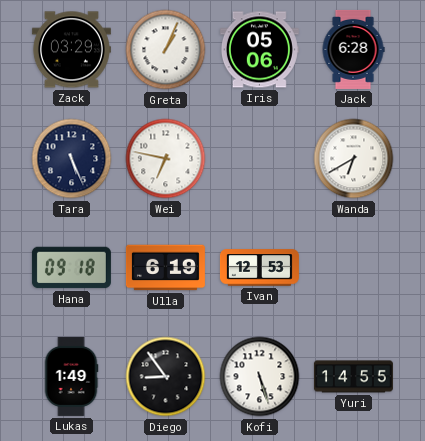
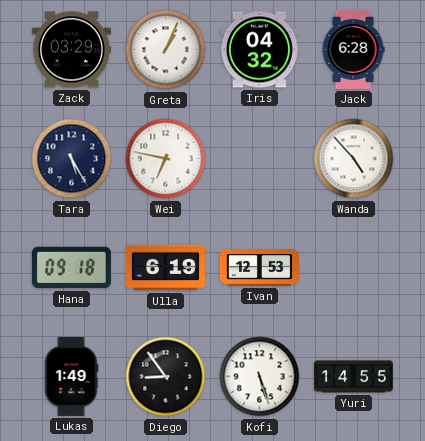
Iris: 05:06 -> 04:32 (259, 50)
Tara: 5:26 -> 5:25 (72, 159)
Wanda: 6:40 -> 4:53 (354, 159)
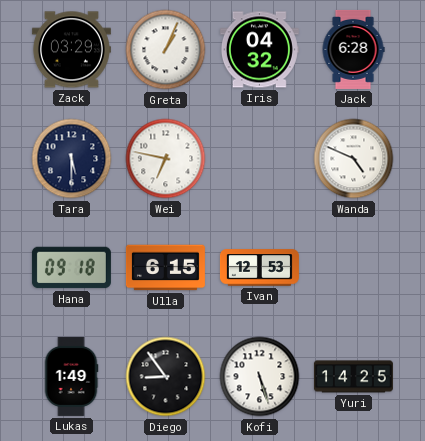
Tara: 5:25 -> 5:30 (72, 159)
Wanda: 4:53 -> 4:49 (354, 159)
Ulla: 6:19 -> 6:15 (165, 268)
Yuri: 14:55 -> 14:25 (353, 377)
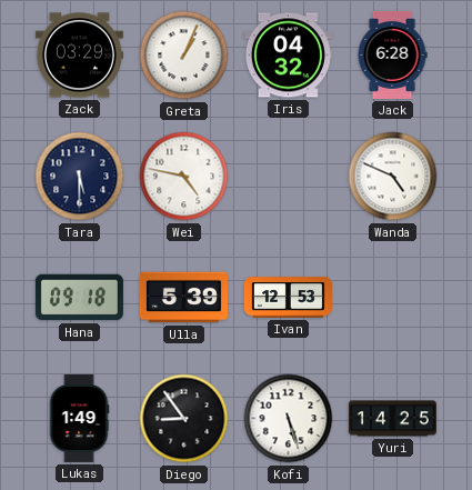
Wei: 6:47 -> 4:47 (184, 177)
Ulla: 6:15 -> 5:39 (183, 298)
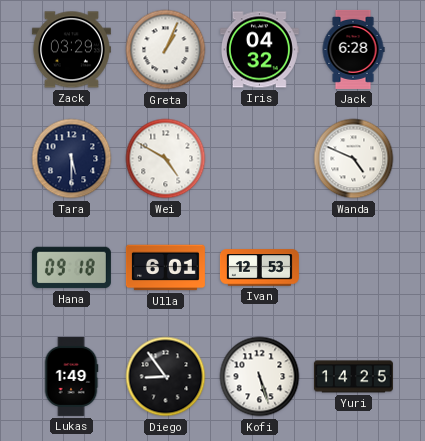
Wei: 4:47 -> 4:50 (166, 159)
Ulla: 5:39 -> 6:01 (165, 268)
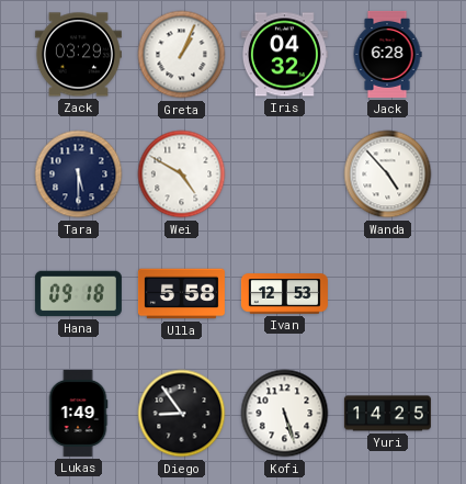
Wanda: 4:49 -> 4:53 (388, 175)
Ulla: 6:01 -> 5:58 (181, 294)
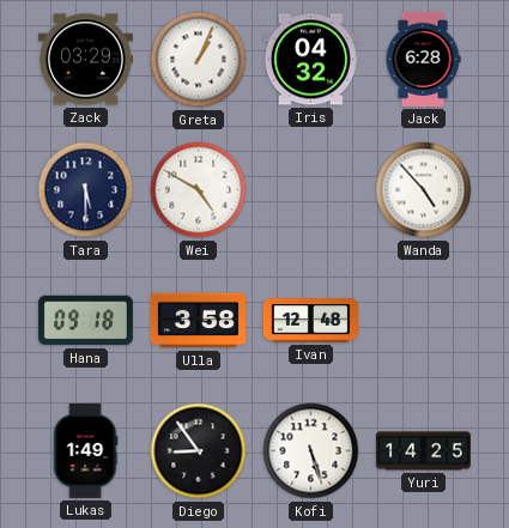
Ulla: 5:58 -> 3:58 (198, 321)
Ivan: 12:53 -> 12:48 (310, 321)
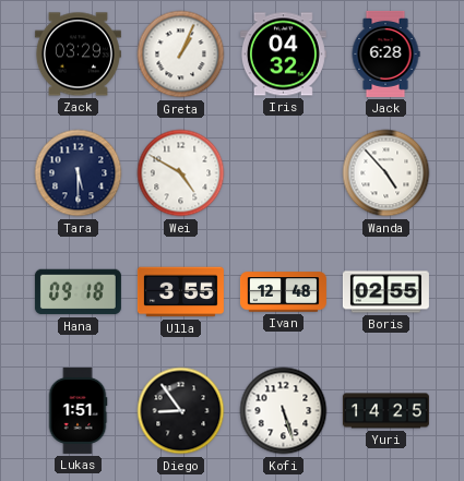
Ulla: 3:58 -> 3:55 (180, 292)
Boris: none -> 02:55 (385, 292)
Lukas: 1:49 -> 1:51 (78, 410)
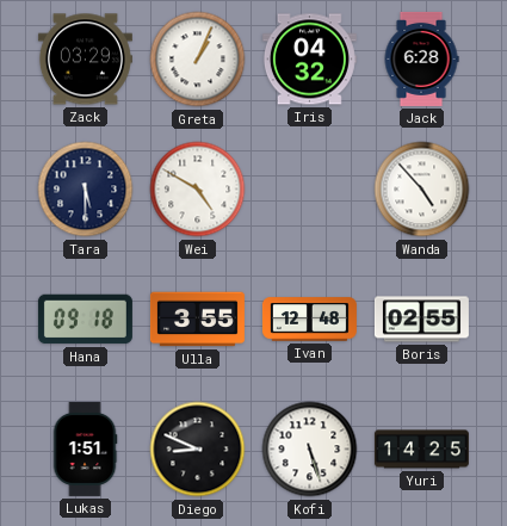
Diego: 8:54 -> 8:49 (198, 450)
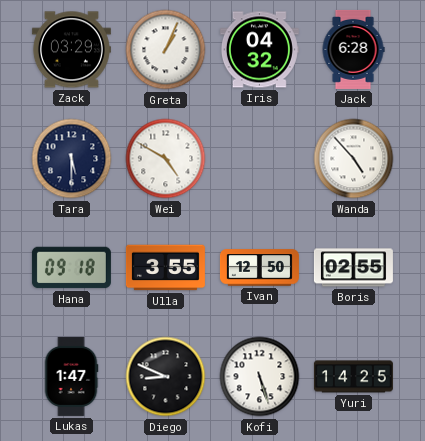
Ivan: 12:48 -> 12:50 (259, 268)
Lukas: 1:51 -> 1:47 (71, 376)
